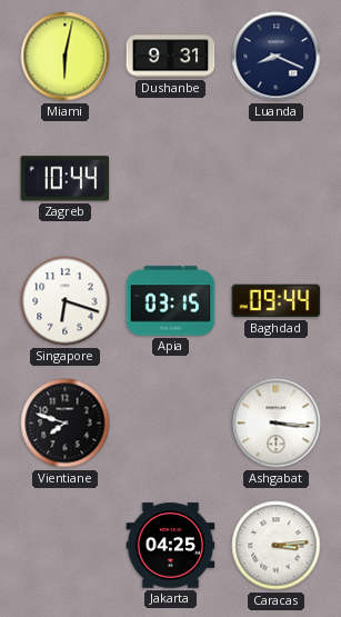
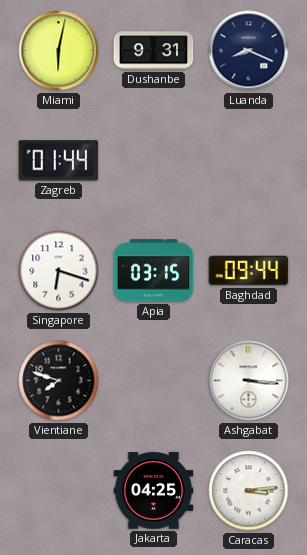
Zagreb: 10:44 -> 01:44 (59, 161)
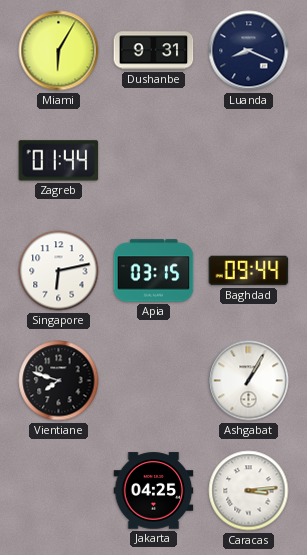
Miami: 6:02 -> 6:05 (59, 51)
Singapore: 6:18 -> 6:13 (59, 271)
Ashgabat: 3:16 -> 1:05 (249, 381)
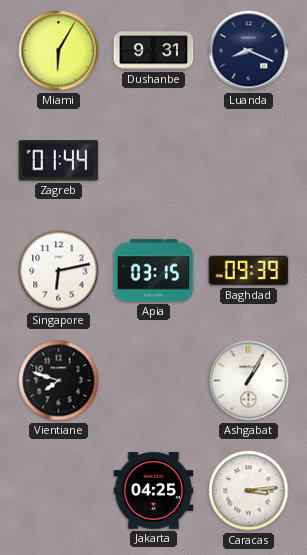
Baghdad: 09:44 -> 09:39 (249, 271)
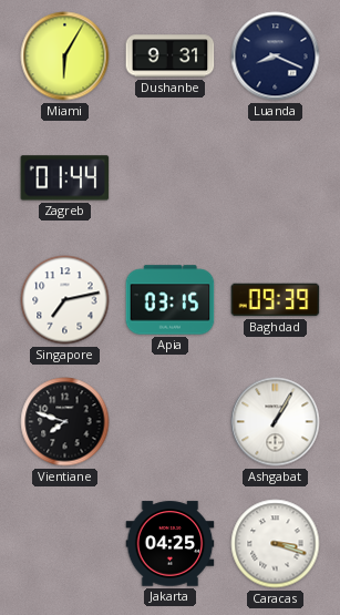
Singapore: 6:13 -> 7:13 (65, 300)
Caracas: 3:14 -> 3:18 (276, 544)
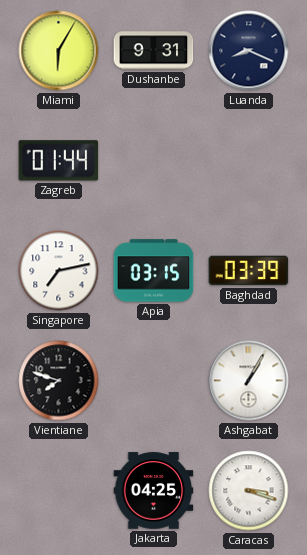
Baghdad: 09:39 -> 03:39 (249, 271)
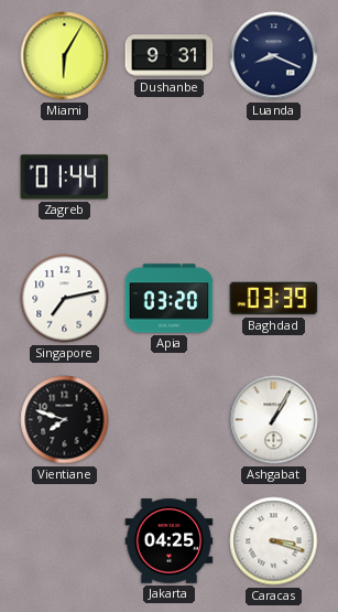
Apia: 03:15 -> 03:20 (170, 299)
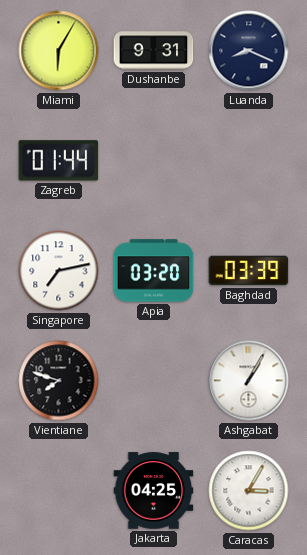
Caracas: 3:18 -> 3:05 (249, 491)
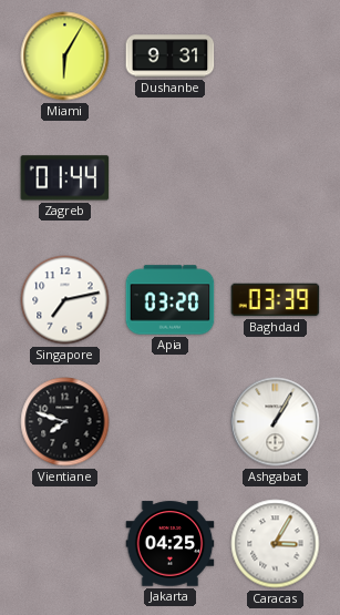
Luanda: 8:19 -> none (249, 51)
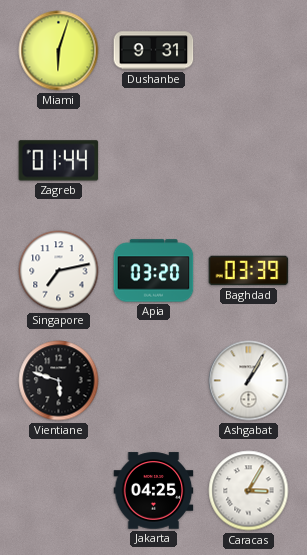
Miami: 6:05 -> 6:03 (59, 51)
Vientiane: 7:48 -> 5:48 (59, 381)
